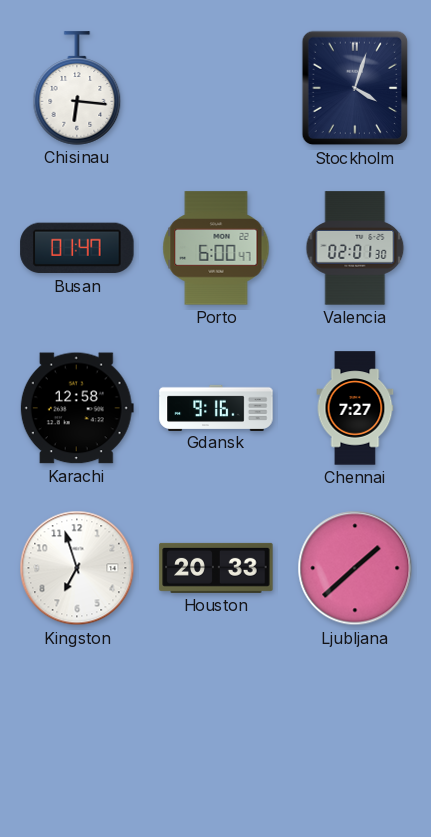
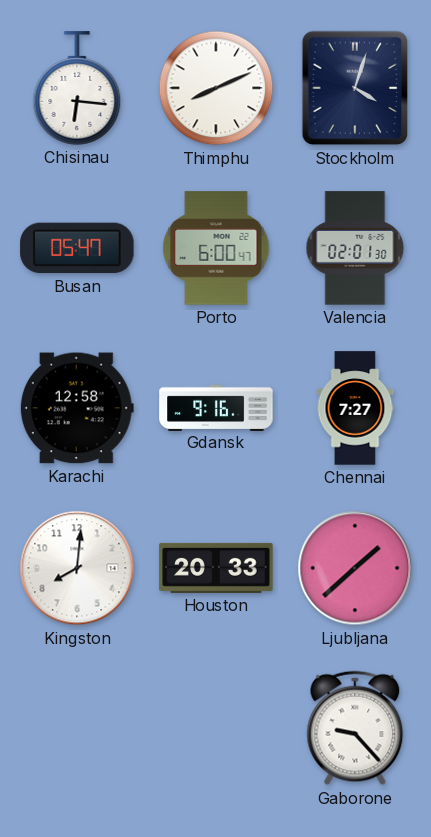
Thimphu: none -> 8:11 (216, 88)
Busan: 01:47 -> 05:47 (77, 248)
Kingston: 6:57 -> 8:01 (77, 568)
Gaborone: none -> 9:23 (355, 728)
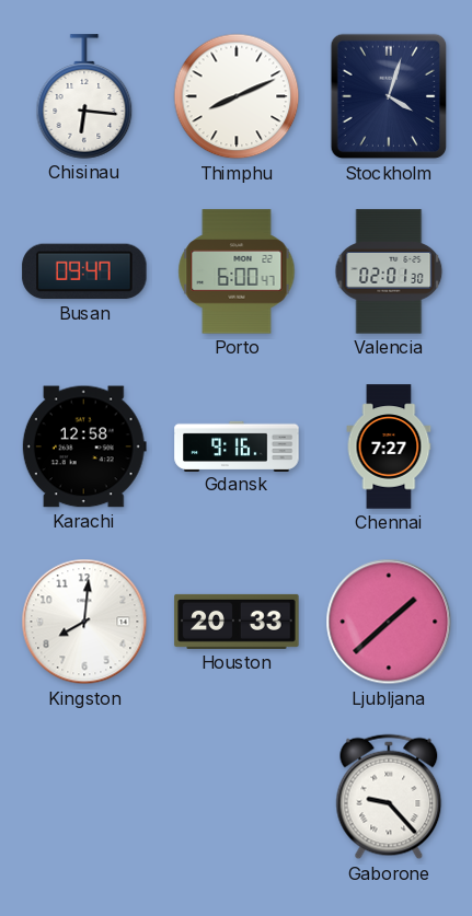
Busan: 05:47 -> 09:47 (84, 271)
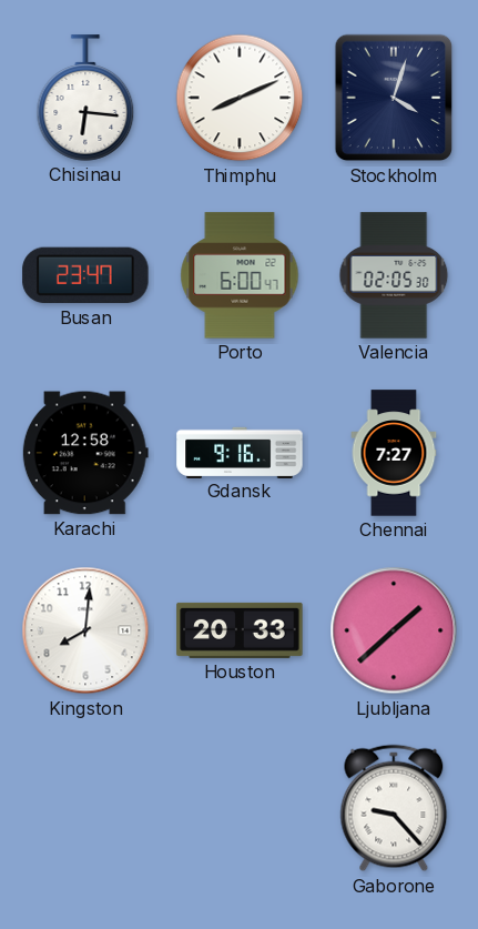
Busan: 09:47 -> 23:47 (85, 275)
Valencia: 02:01 -> 02:05 (394, 275)
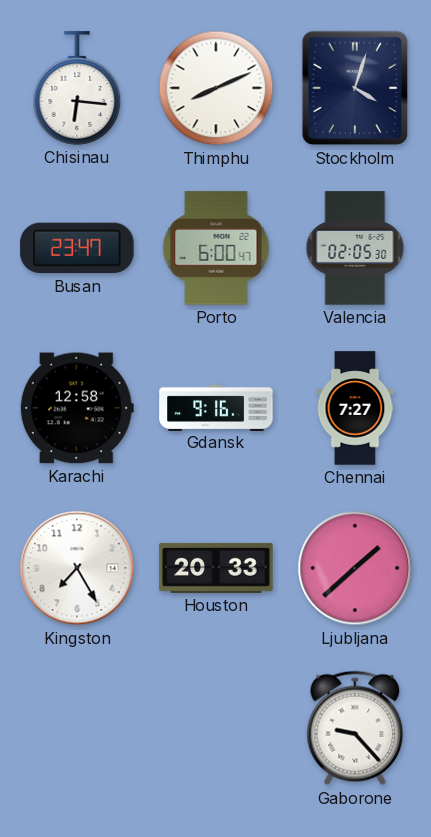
Kingston: 8:01 -> 7:25 (77, 568)
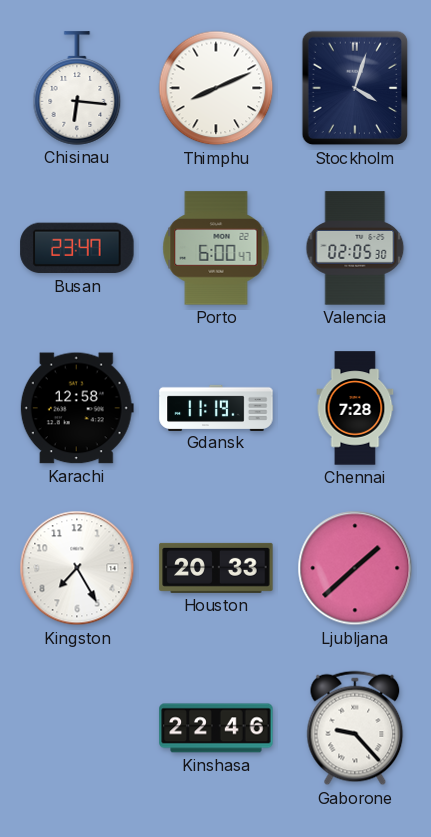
Gdansk: 9:16 -> 11:19 (216, 407)
Chennai: 7:27 -> 7:28 (355, 408)
Kinshasa: none -> 22:46 (216, 728)
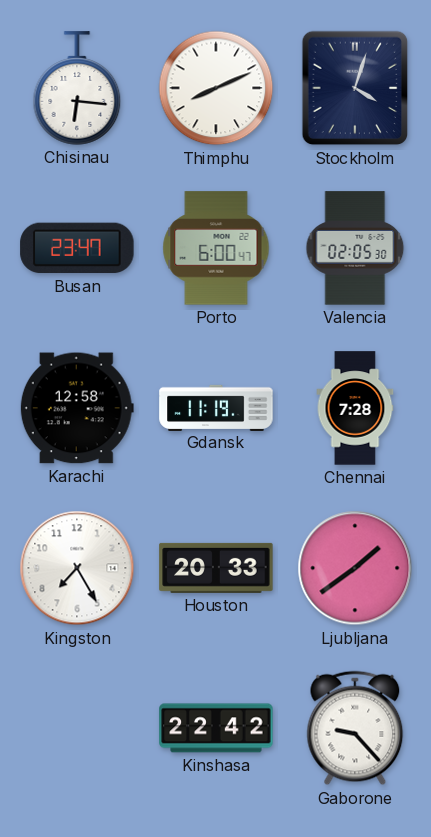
Ljubljana: 1:38 -> 1:39 (355, 568)
Kinshasa: 22:46 -> 22:42 (216, 728)
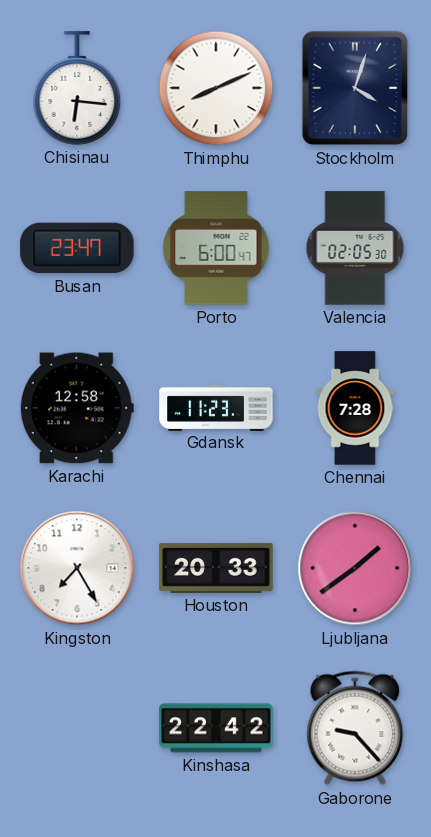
Gdansk: 11:19 -> 11:23 (216, 407)
